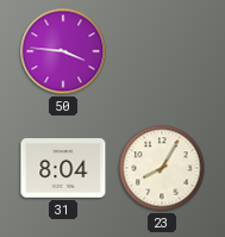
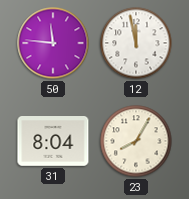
50: 3:46 -> 11:46 (53, 43)
12: none -> 11:58 (136, 43)
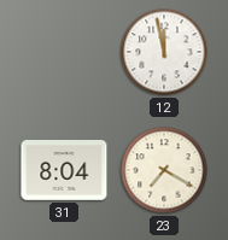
50: 11:46 -> none (53, 43)
23: 8:05 -> 7:20 (164, 170)
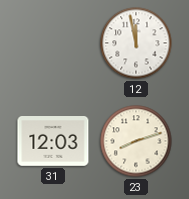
31: 8:04 -> 12:03 (53, 141)
23: 7:20 -> 8:12 (136, 141)
